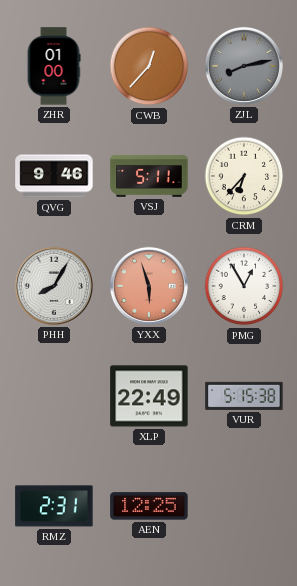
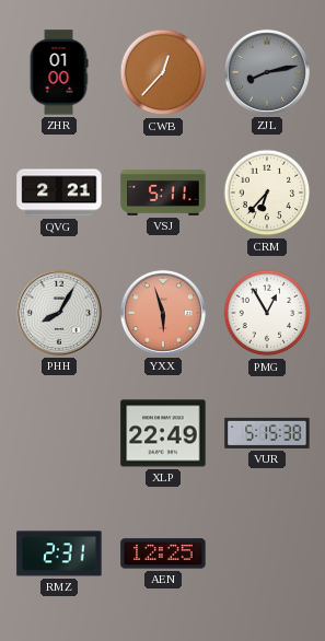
QVG: 9:46 -> 2:21 (59, 193)
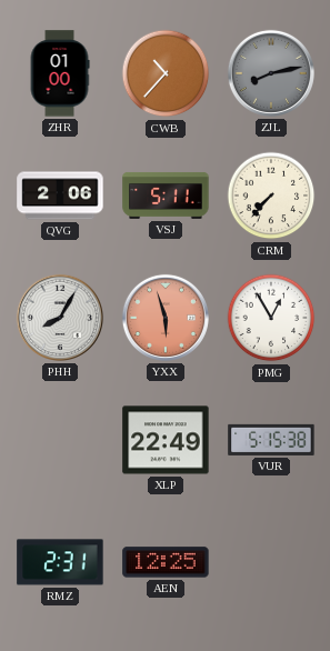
CWB: 12:37 -> 10:37 (166, 73)
QVG: 2:21 -> 2:06 (60, 196)
CRM: 6:37 -> 7:37 (271, 196)
